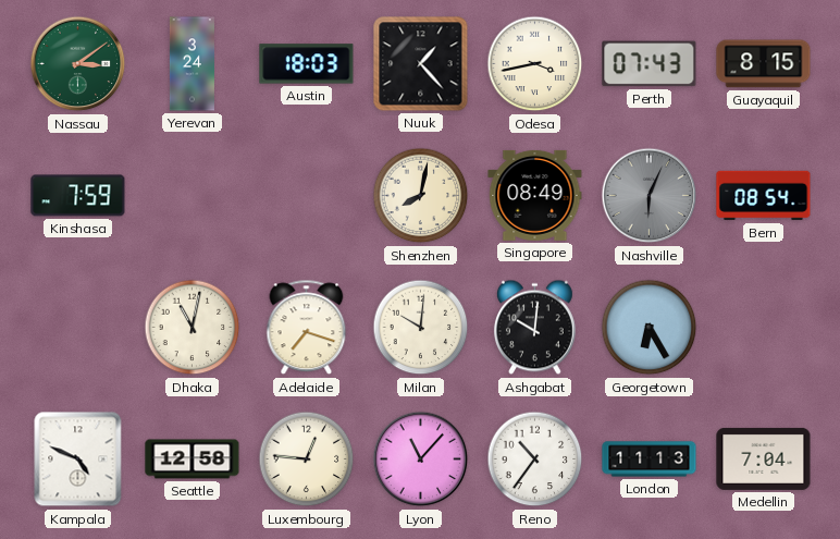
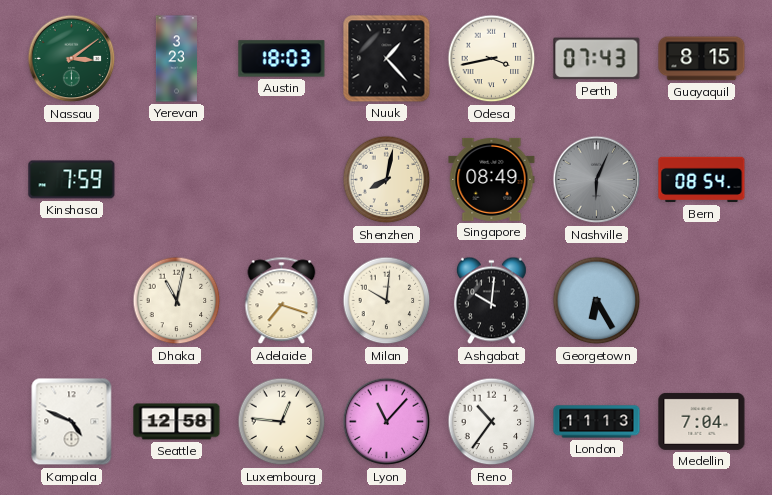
Yerevan: 3:24 -> 3:23 (176, 59)
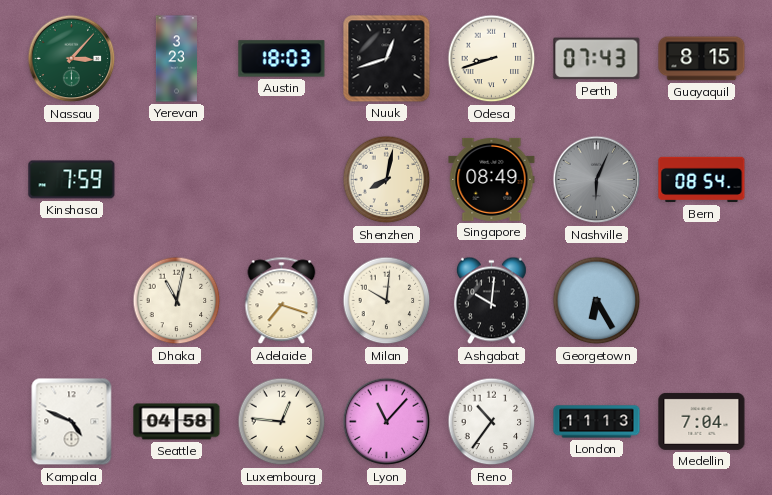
Nassau: 3:09 -> 3:07 (72, 59)
Nuuk: 1:23 -> 12:42 (387, 59)
Odesa: 3:43 -> 8:42 (492, 59)
Seattle: 12:58 -> 04:58 (177, 422)
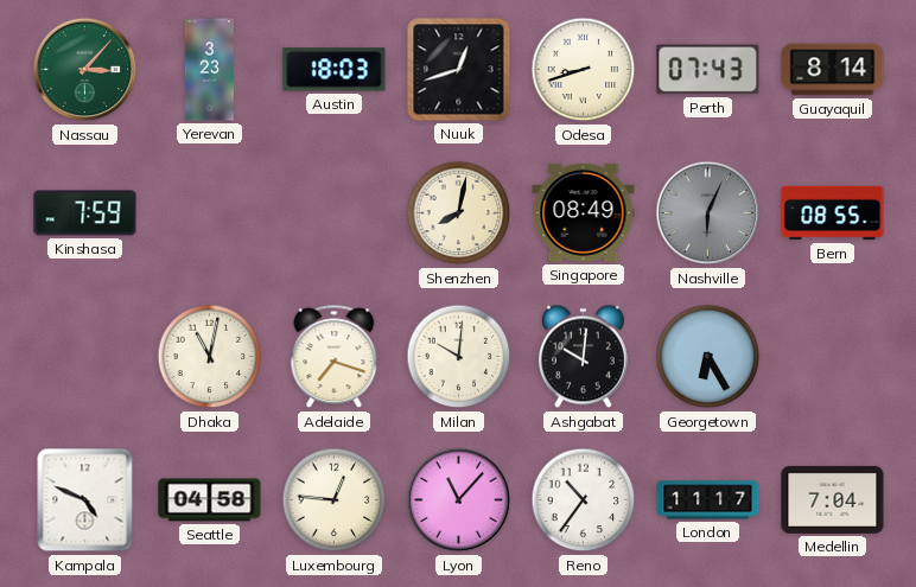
Guayaquil: 8:15 -> 8:14 (833, 70)
Bern: 08:54 -> 08:55 (833, 213)
London: 11:13 -> 11:17 (708, 500)
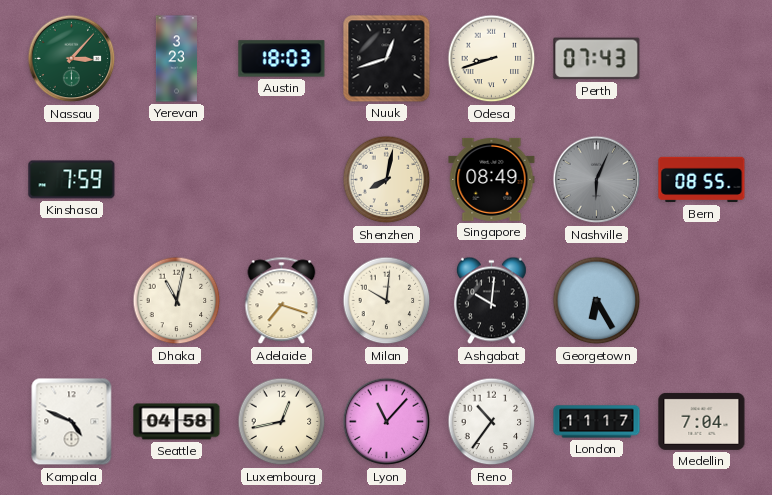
Guayaquil: 8:14 -> none (833, 70)
Luxembourg: 12:46 -> 12:43 (282, 422)
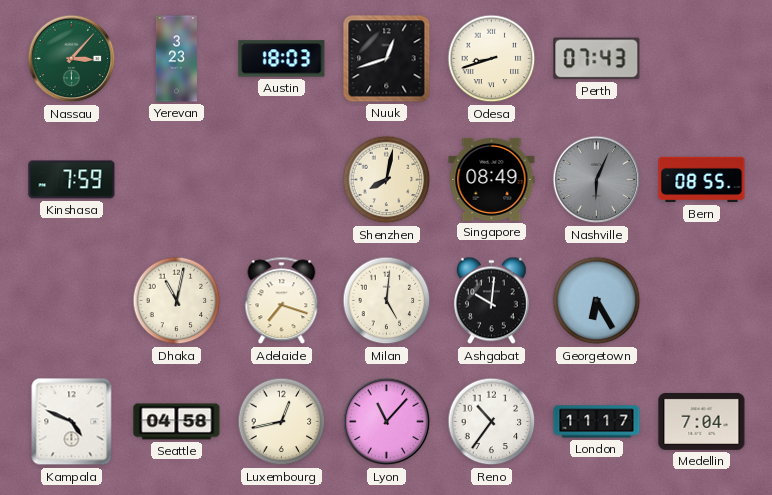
Milan: 10:01 -> 5:01 (387, 301)
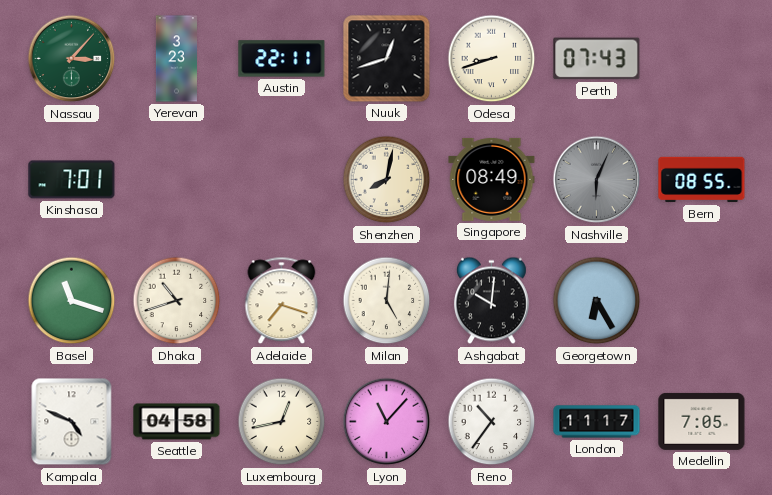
Austin: 18:03 -> 22:11 (282, 59)
Kinshasa: 7:59 -> 7:01 (72, 180)
Basel: none -> 11:18 (72, 301)
Dhaka: 11:02 -> 10:42 (177, 301)
Medellin: 7:04 -> 7:05 (702, 421)
